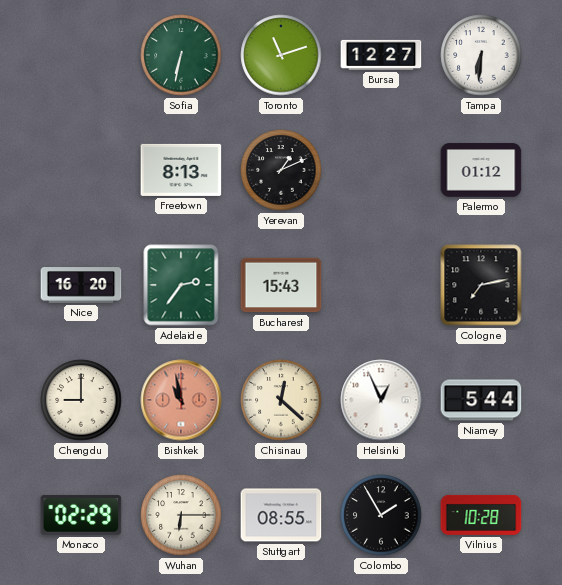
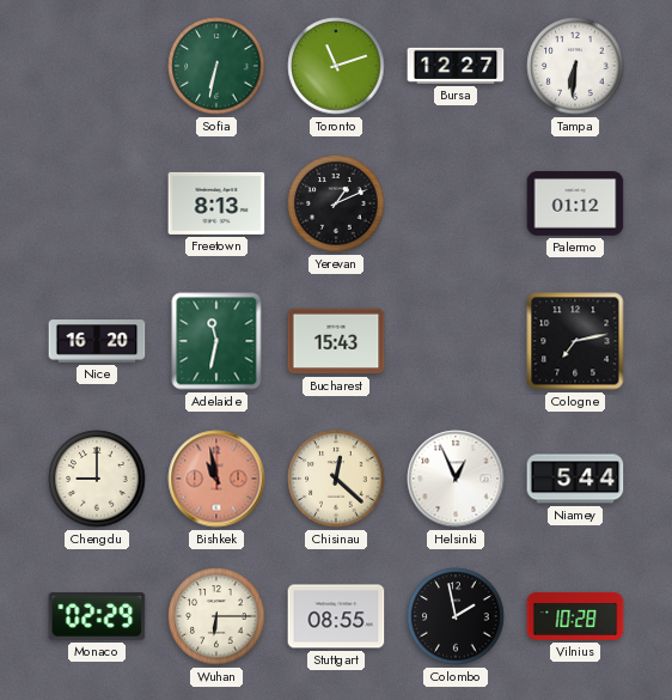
Adelaide: 2:36 -> 11:32 (216, 341)
Colombo: 1:55 -> 1:58 (456, 616)
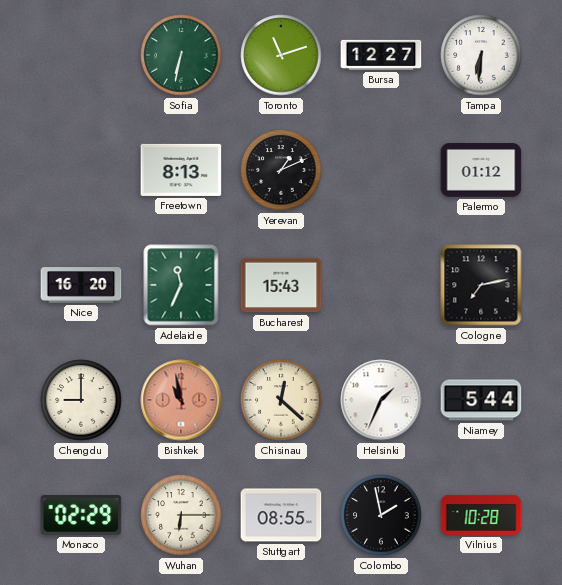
Adelaide: 11:32 -> 11:34 (181, 285)
Helsinki: 12:56 -> 1:34 (381, 400)
